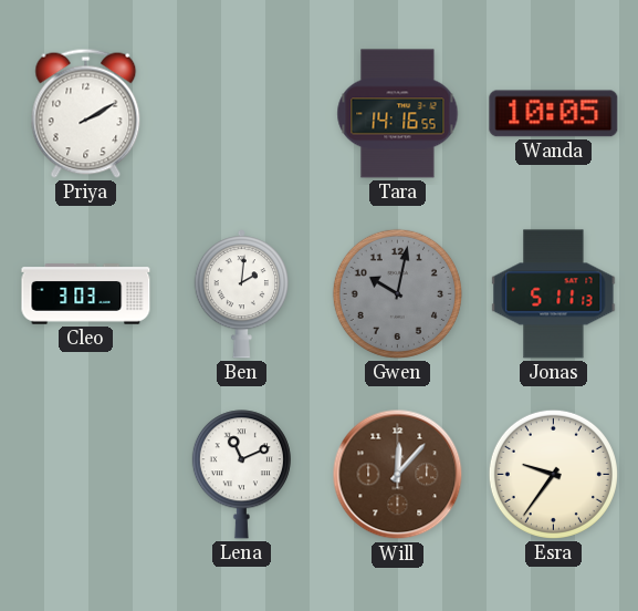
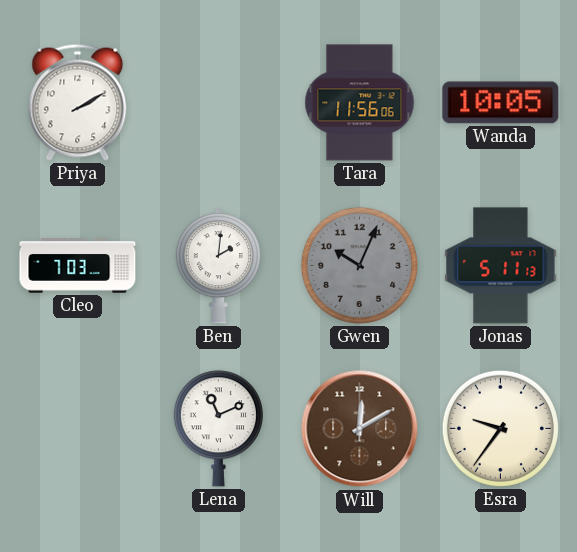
Tara: 14:16 -> 11:56 (360, 103)
Cleo: 3:03 -> 7:03 (78, 266)
Gwen: 10:02 -> 10:04 (359, 265)
Will: 12:07 -> 12:10 (360, 429)
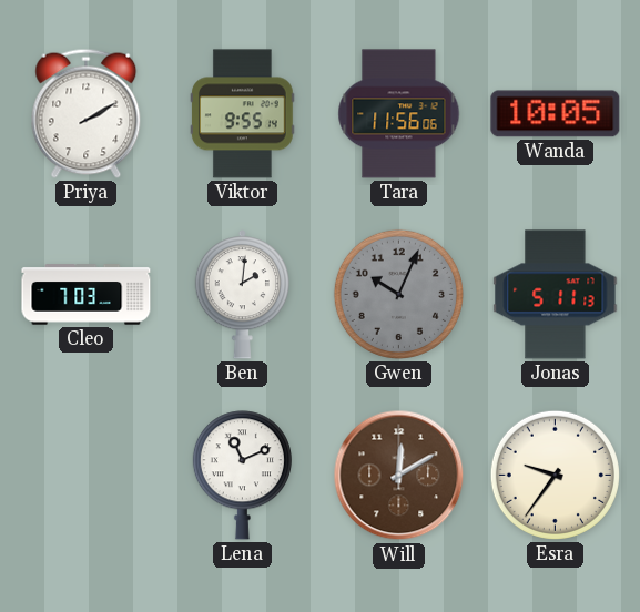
Viktor: none -> 9:55 (243, 114)
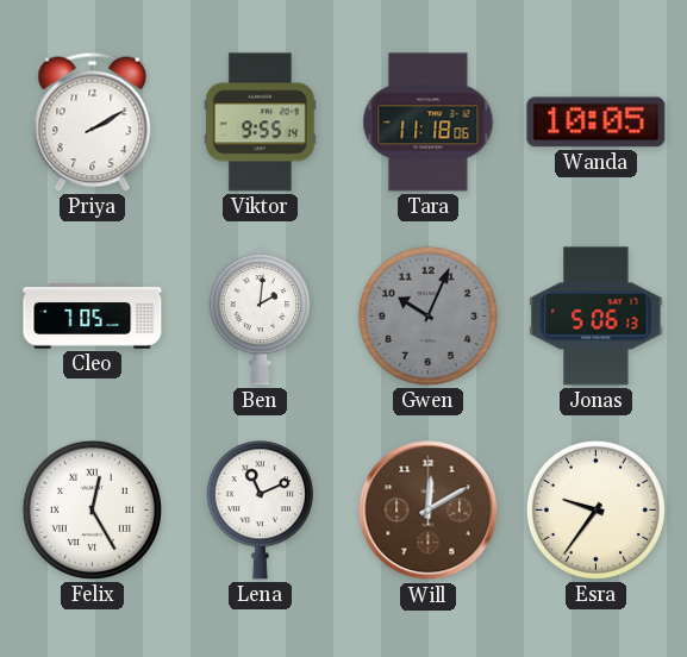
Tara: 11:56 -> 11:18 (429, 123)
Cleo: 7:03 -> 7:05 (93, 317)
Jonas: 5:11 -> 5:06 (597, 317)
Felix: none -> 12:25 (92, 509)
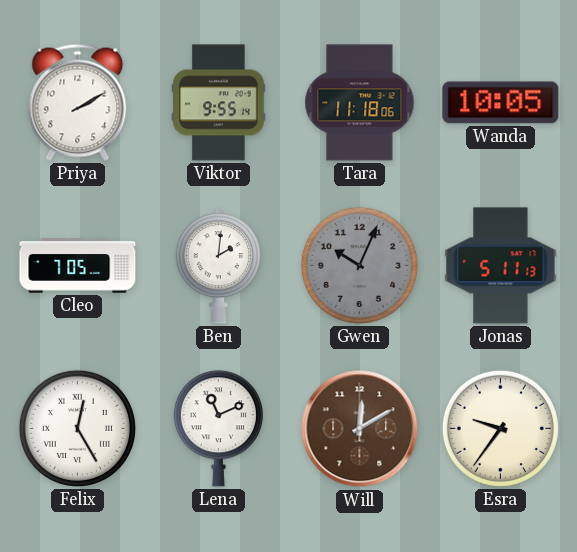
Jonas: 5:06 -> 5:11 (501, 266)
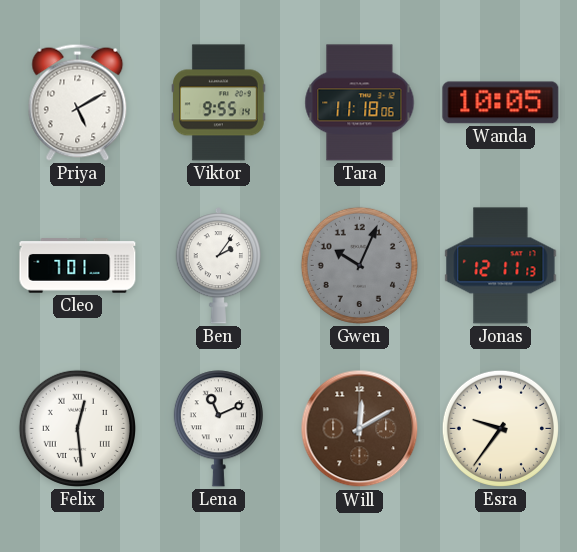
Priya: 2:10 -> 5:10 (78, 102)
Cleo: 7:05 -> 7:01 (78, 266)
Ben: 2:01 -> 2:06 (218, 266)
Jonas: 5:11 -> 12:11 (501, 266)
Felix: 12:25 -> 12:29 (77, 428)
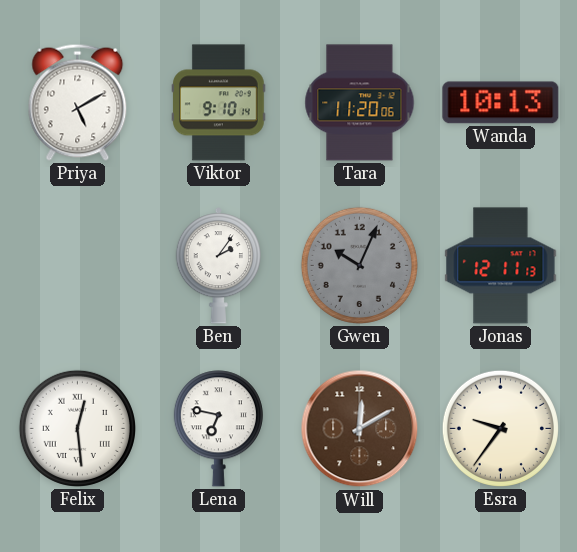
Viktor: 9:55 -> 9:10 (219, 103)
Tara: 11:18 -> 11:20 (360, 103)
Wanda: 10:05 -> 10:13 (501, 103)
Cleo: 7:01 -> none (78, 266)
Lena: 11:11 -> 6:47 (218, 429)
